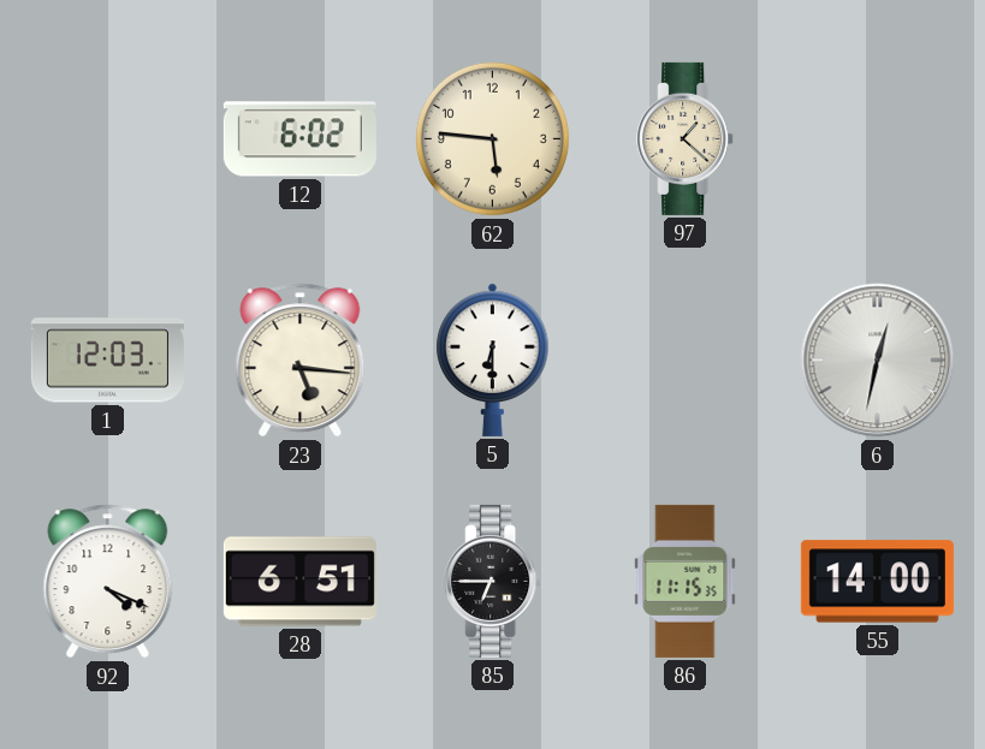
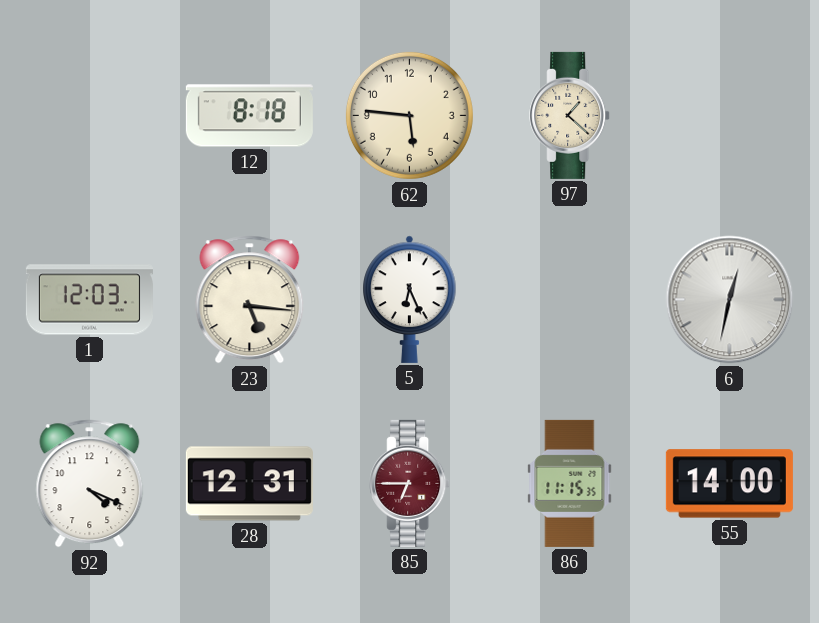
12: 6:02 -> 8:18 (249, 116)
5: 6:30 -> 6:26 (410, 299)
28: 6:51 -> 12:31 (249, 484)
85 dial: black -> burgundy (410, 483)
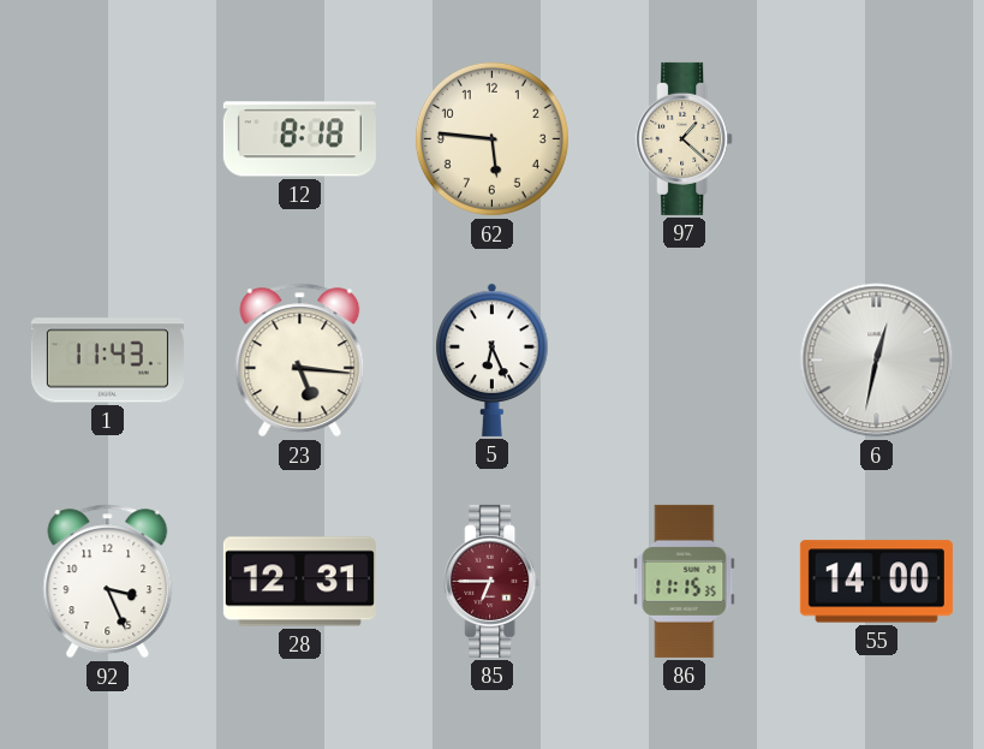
1: 12:03 -> 11:43 (107, 361)
92: 4:19 -> 3:26 (108, 582)
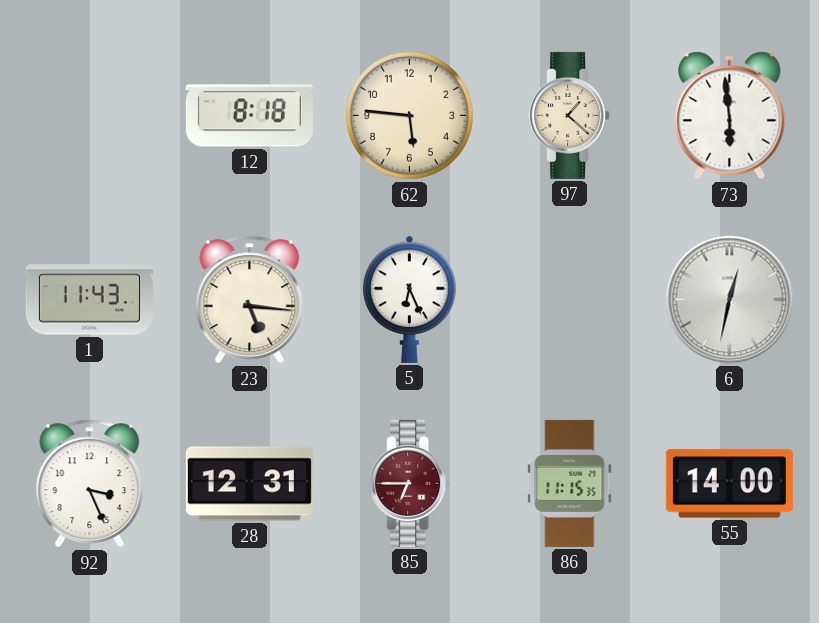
73: none -> 5:59 (730, 116)
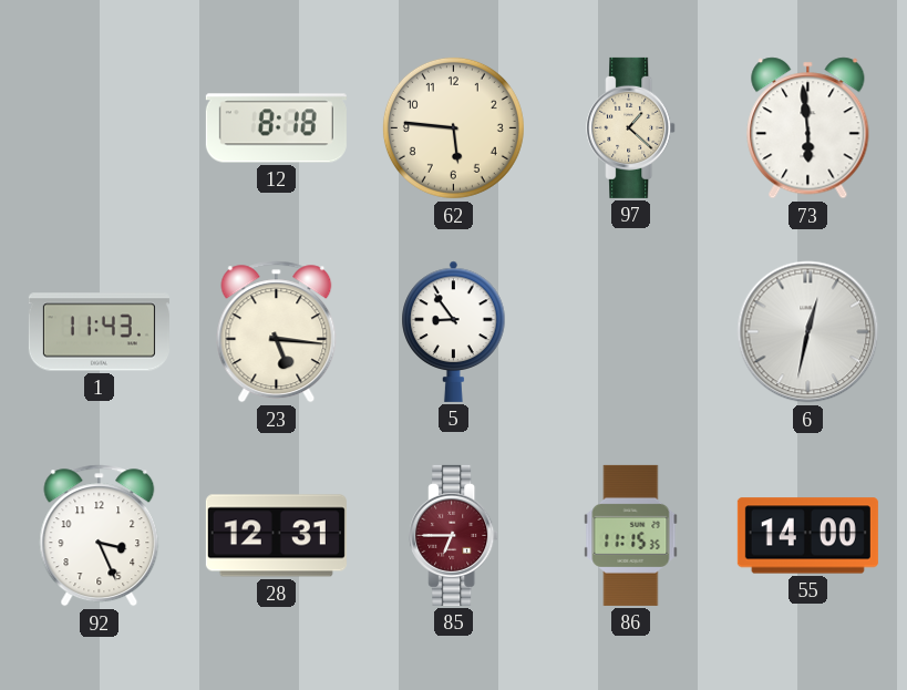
5: 6:26 -> 8:54 (454, 331)
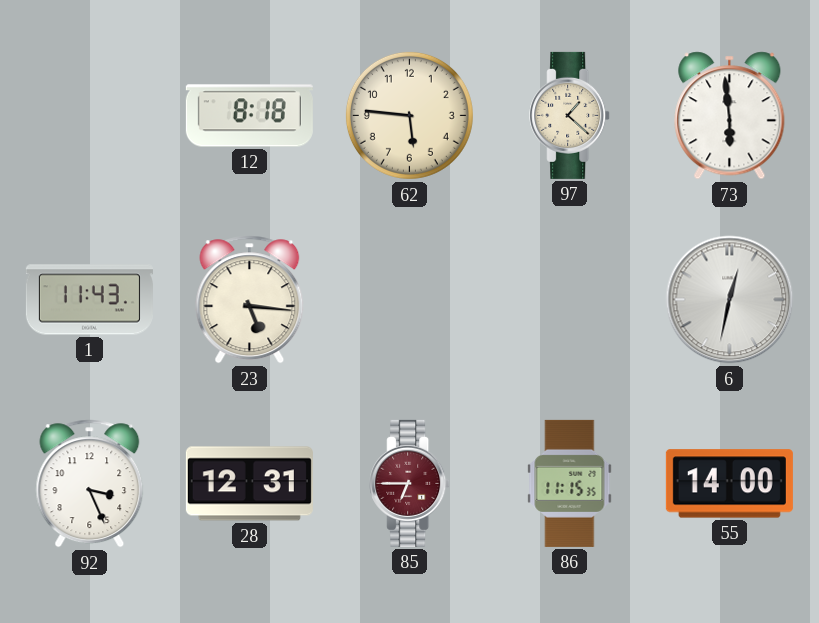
5: 8:54 -> none (454, 331)
